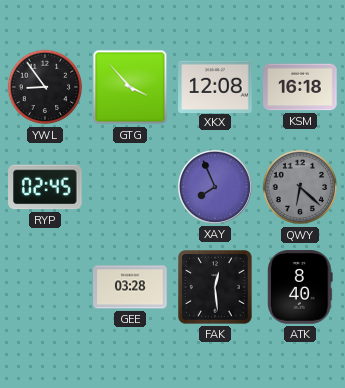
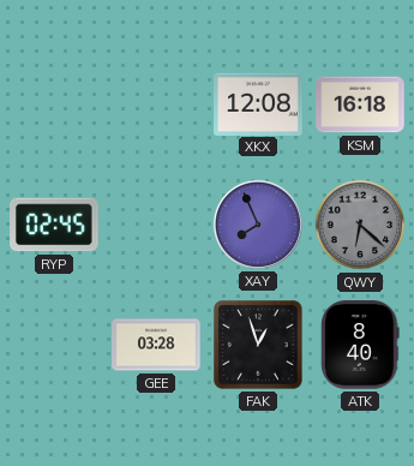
YWL: 8:54 -> none (45, 87)
GTG: 3:53 -> none (130, 87)
FAK: 12:29 -> 12:57 (259, 346)
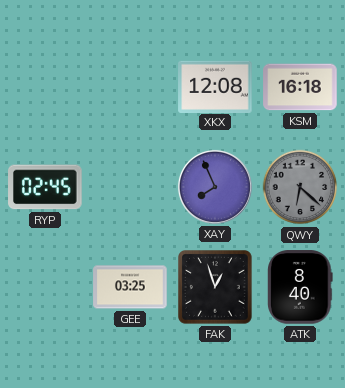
GEE: 03:28 -> 03:25 (130, 287)
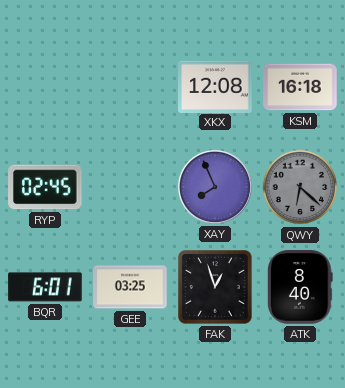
BQR: none -> 6:01 (45, 287)
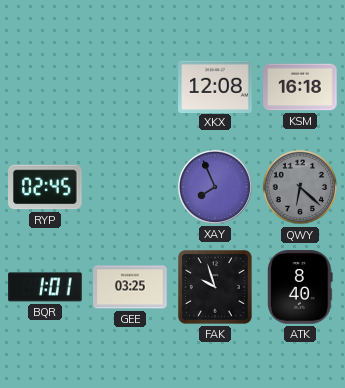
BQR: 6:01 -> 1:01 (45, 287)
FAK: 12:57 -> 9:57 (216, 288)
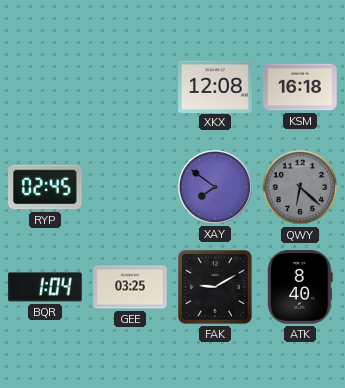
XAY: 7:56 -> 7:51 (215, 187)
BQR: 1:01 -> 1:04 (45, 287)
FAK: 9:57 -> 9:10 (216, 288)
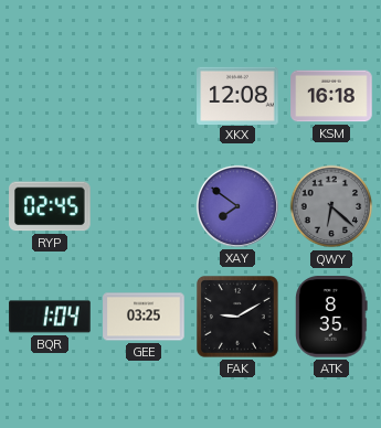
ATK: 8:40 -> 8:35 (331, 317)
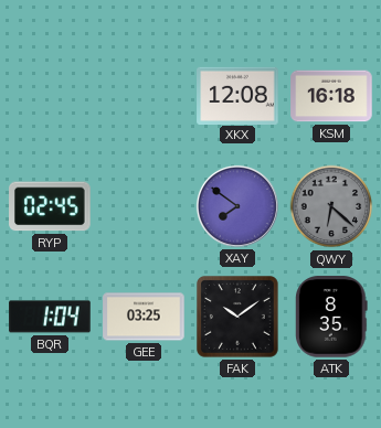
FAK: 9:10 -> 10:09 (239, 318)
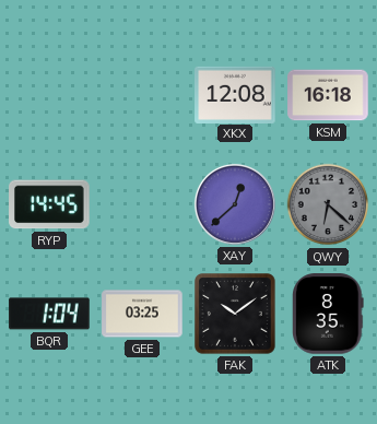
RYP: 02:45 -> 14:45 (49, 204)
XAY: 7:51 -> 12:38 (235, 204)
